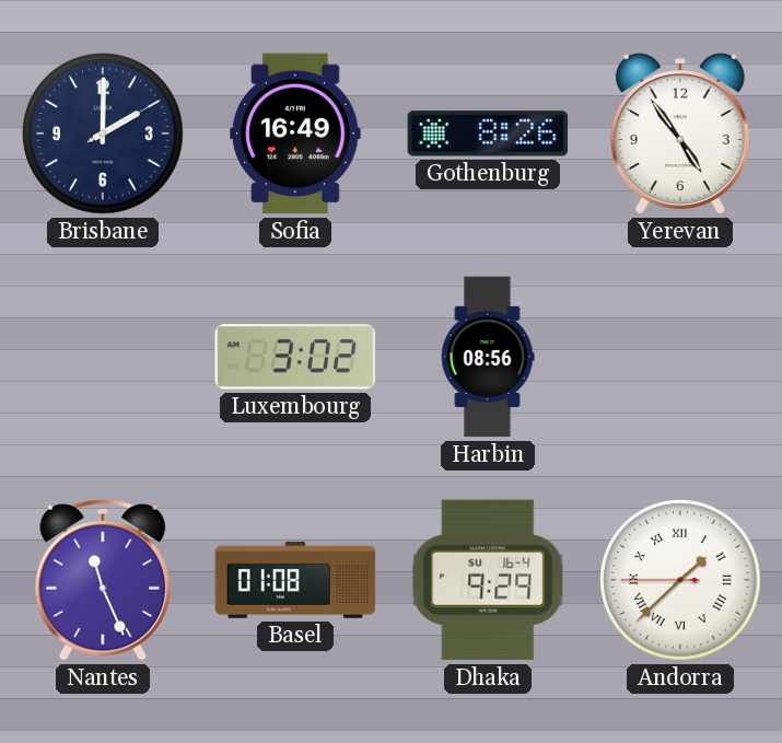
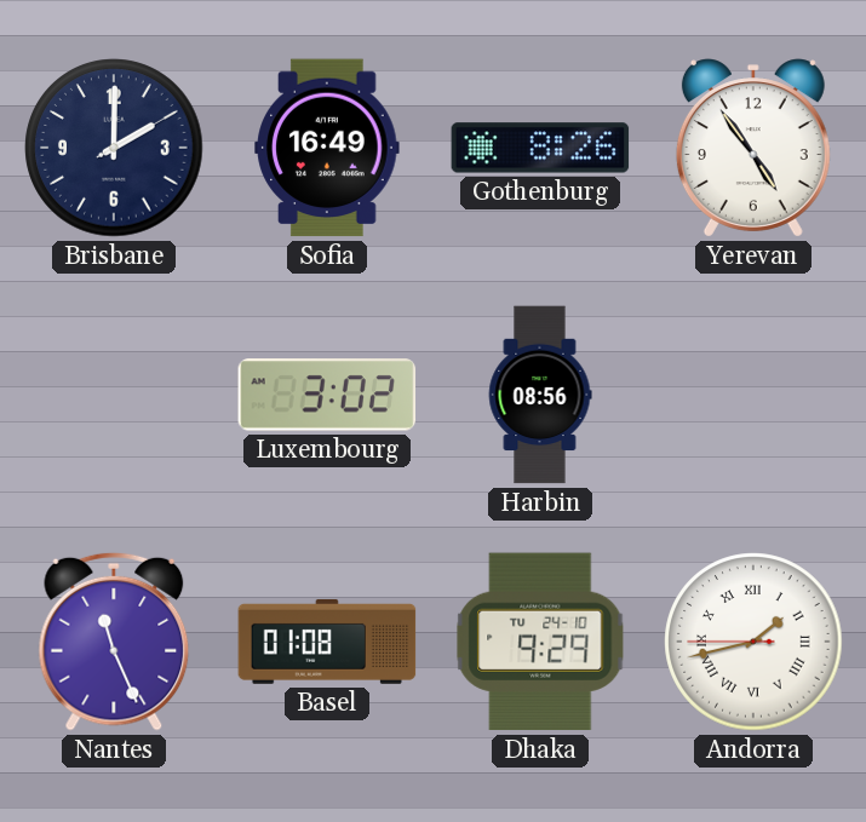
Dhaka date: SU 16-4 -> TU 24-10 (540, 642)
Andorra: 1:37 -> 1:42 (753, 642)
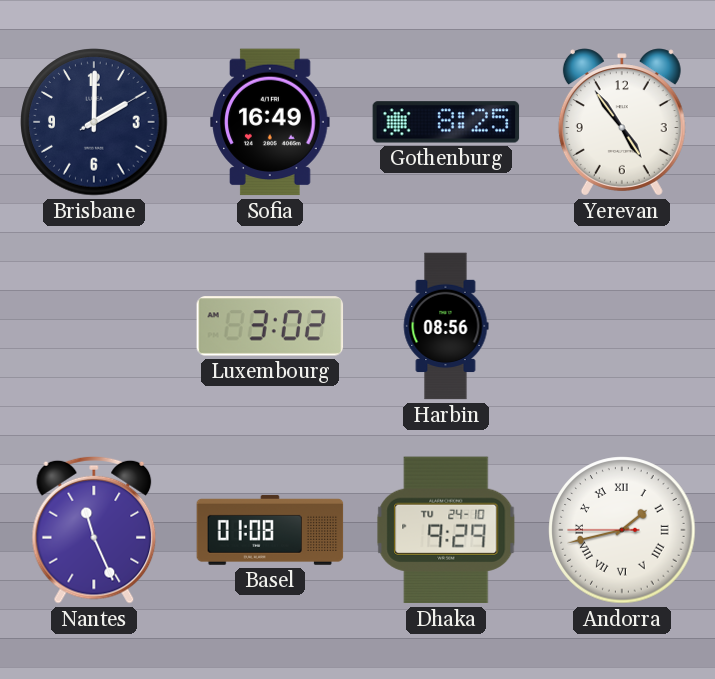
Gothenburg: 8:26 -> 8:25 (446, 122)
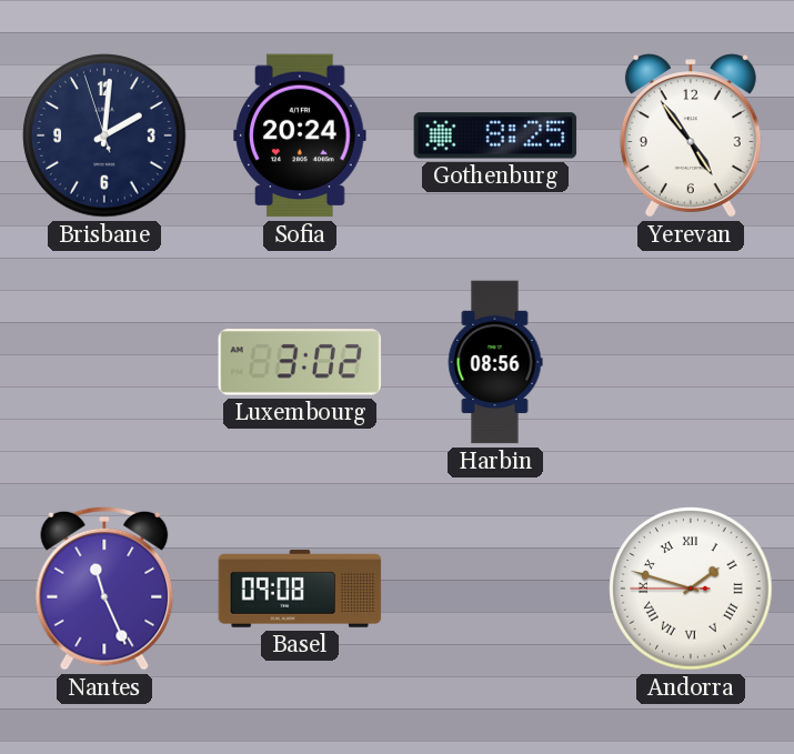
Brisbane: 2:00:10 -> 2:00:57 (104, 135)
Sofia: 16:49 -> 20:24 (300, 135)
Basel: 01:08 -> 09:08 (300, 589)
Dhaka: 9:29 -> none (446, 530)
Andorra: 1:42 -> 1:47 (691, 589)
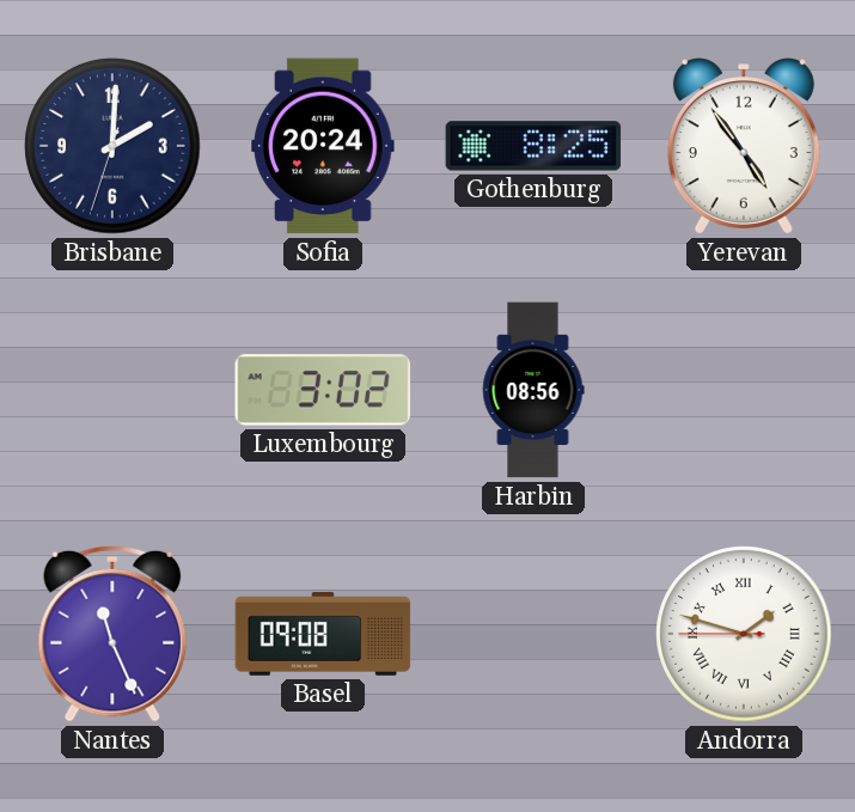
Brisbane: 2:00:57 -> 2:00:33 (112, 146)
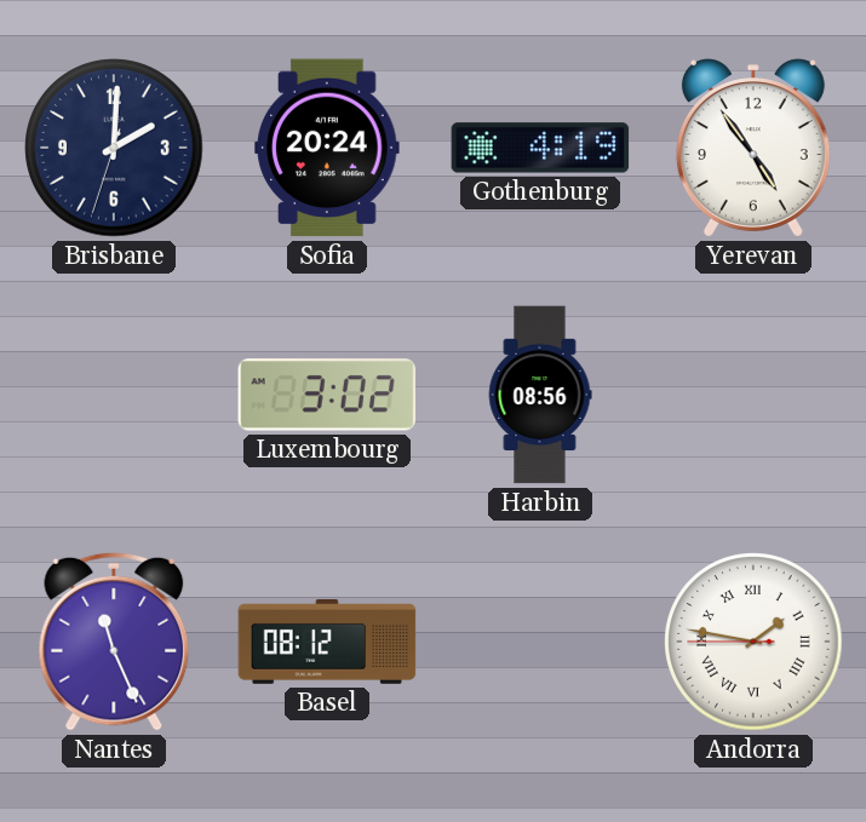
Gothenburg: 8:25 -> 4:19 (540, 148)
Basel: 09:08 -> 08:12 (327, 642)
Andorra: 1:47 -> 1:46 (753, 642)
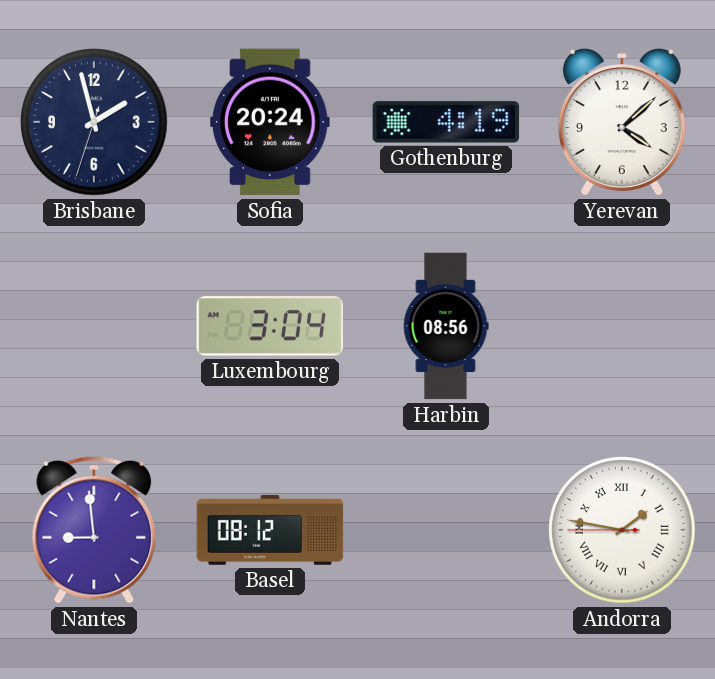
Brisbane: 2:00 -> 1:57 (94, 122)
Yerevan: 4:54 -> 4:08 (622, 122)
Luxembourg: 3:02 -> 3:04 (270, 326)
Nantes: 11:26 -> 8:59 (94, 530)
